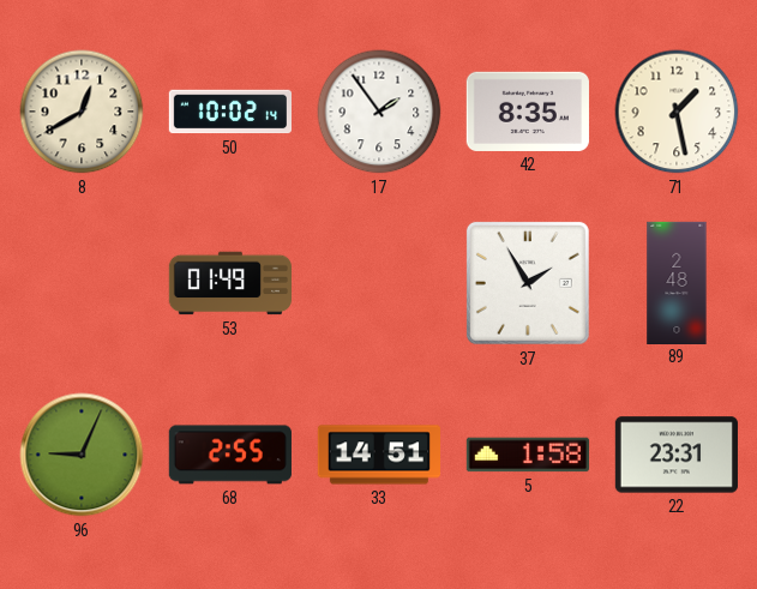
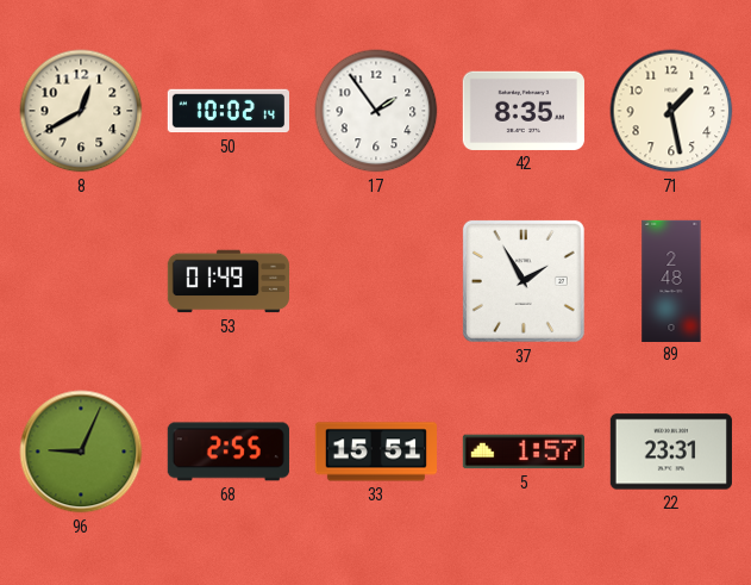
33: 14:51 -> 15:51 (375, 452)
5: 1:58 -> 1:57 (522, 452)
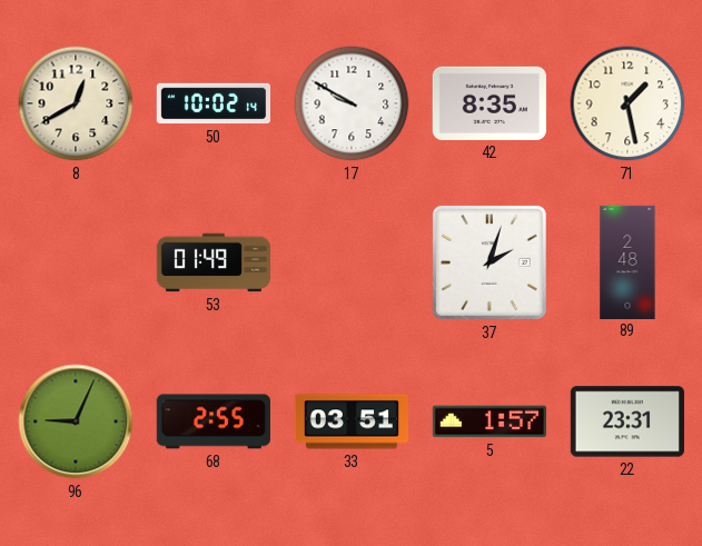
17: 1:54 -> 9:50 (352, 103)
37: 1:55 -> 2:03 (490, 262)
33: 15:51 -> 03:51 (350, 421)
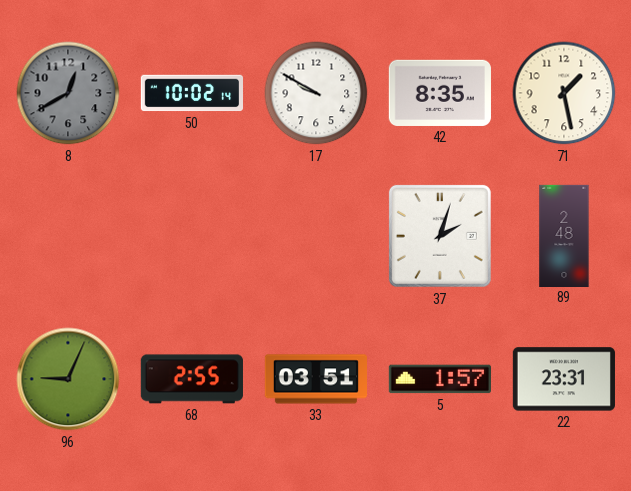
8 dial: cream -> grey (68, 93)
53: 01:49 -> none (212, 262)
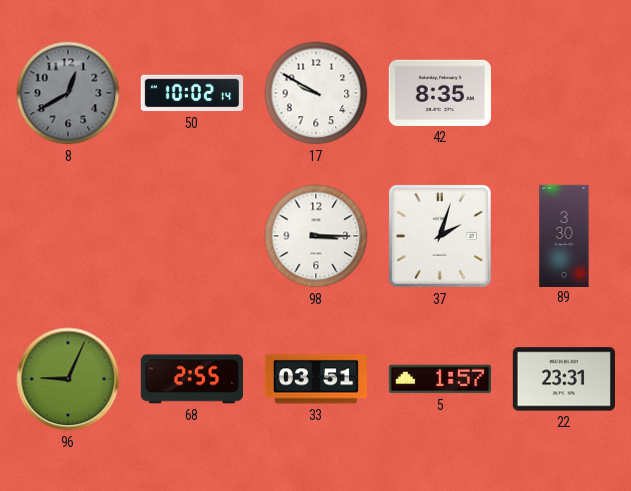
71: 1:28 -> none (564, 93)
98: none -> 3:15 (316, 236)
89: 2:48 -> 3:30 (564, 235)
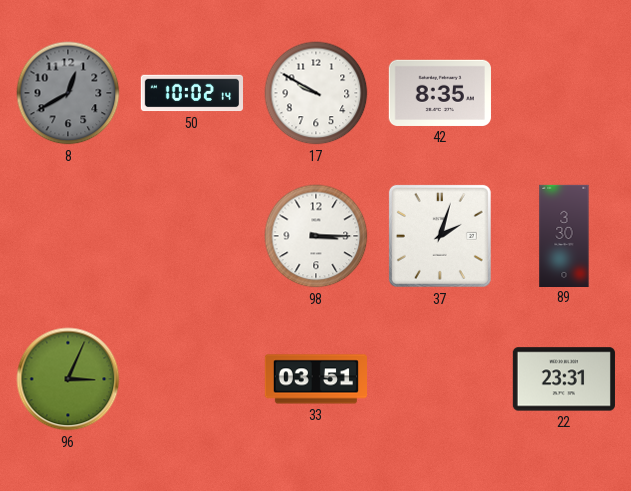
96: 9:04 -> 3:04 (68, 379)
68: 2:55 -> none (192, 379)
5: 1:57 -> none (439, 379)
